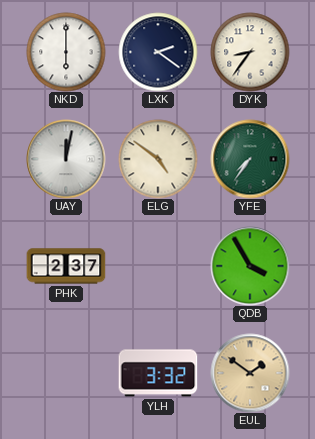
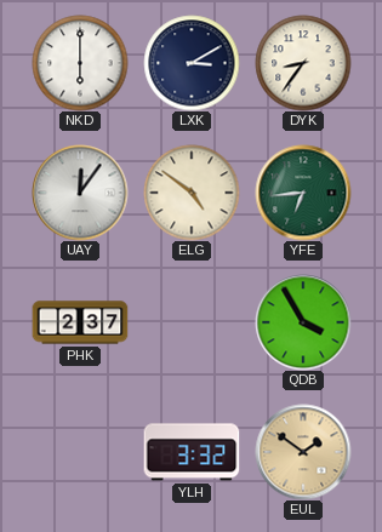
LXK: 2:21 -> 3:10 (192, 63)
UAY: 12:02 -> 12:06 (80, 193)
YFE: 7:36 -> 6:44 (303, 193)
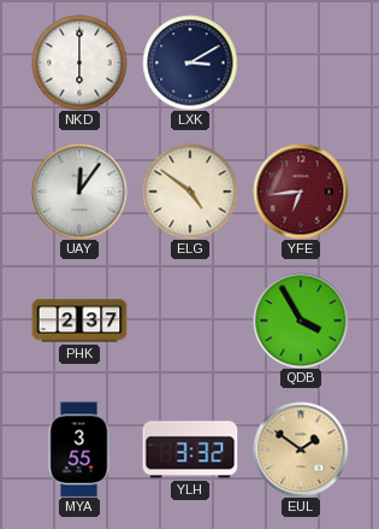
DYK: 8:36 -> none (303, 63)
YFE dial: green -> burgundy (301, 192)
MYA: none -> 3:55 (79, 449)
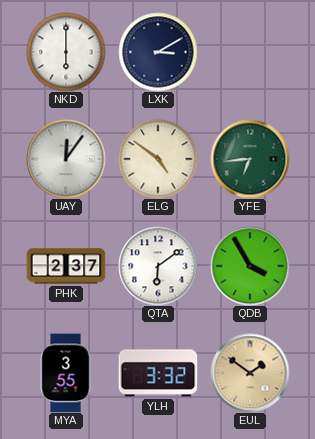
YFE dial: burgundy -> green (250, 159)
QTA: none -> 6:09 (158, 266)
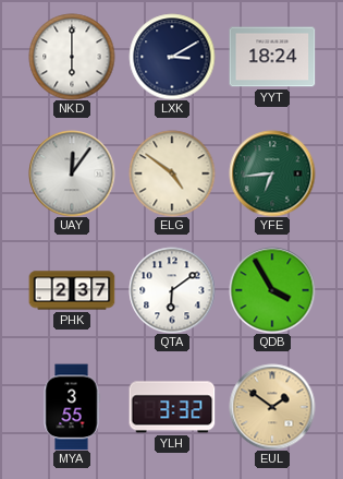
YYT: none -> 18:24 (272, 57)
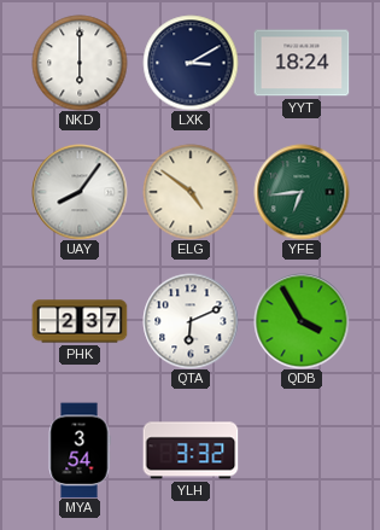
UAY: 12:06 -> 8:06 (80, 192)
QTA: 6:09 -> 6:11 (191, 321)
MYA: 3:55 -> 3:54 (80, 450)
EUL: 1:51 -> none (272, 407)
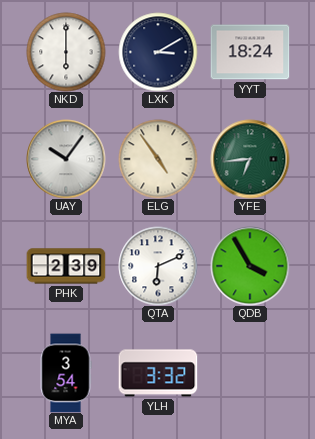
UAY: 8:06 -> 10:06 (66, 159)
ELG: 4:51 -> 4:54 (158, 159)
PHK: 2:37 -> 2:39 (66, 266)
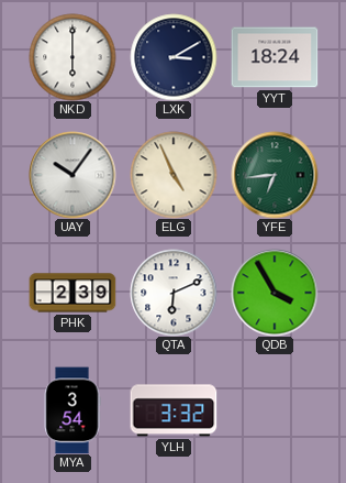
ELG: 4:54 -> 4:56 (174, 175)
